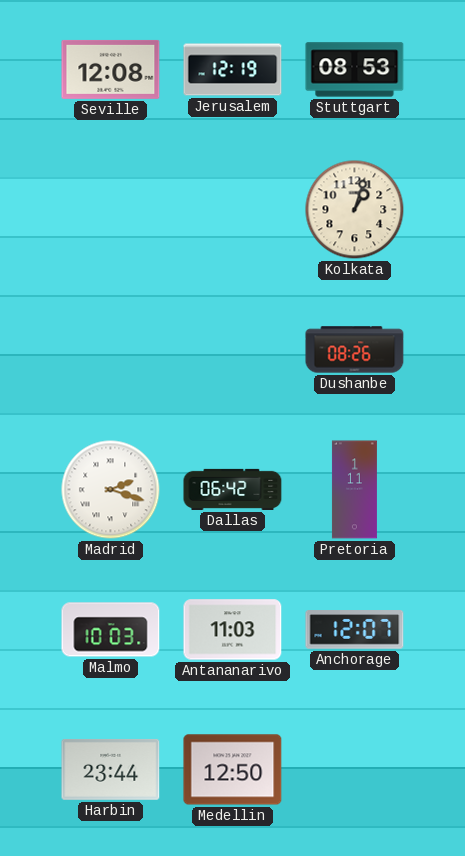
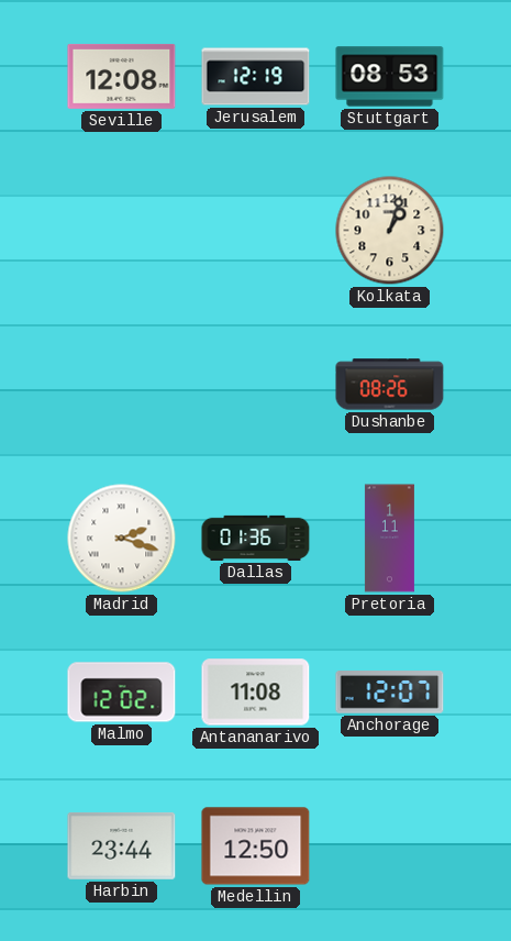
Dallas: 06:42 -> 01:36 (256, 538)
Malmo: 10:03 -> 12:02 (122, 693)
Antananarivo: 11:03 -> 11:08 (256, 693)
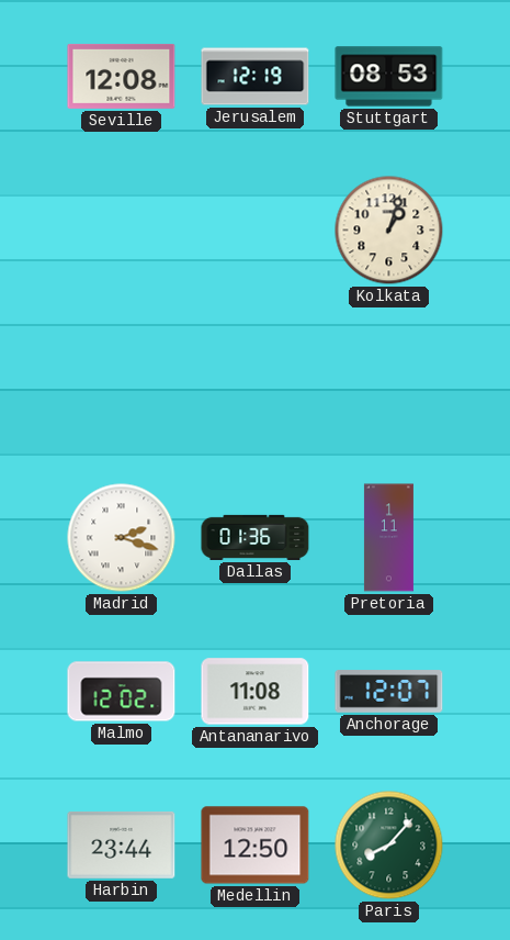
Dushanbe: 08:26 -> none (390, 385)
Paris: none -> 8:07 (389, 846)
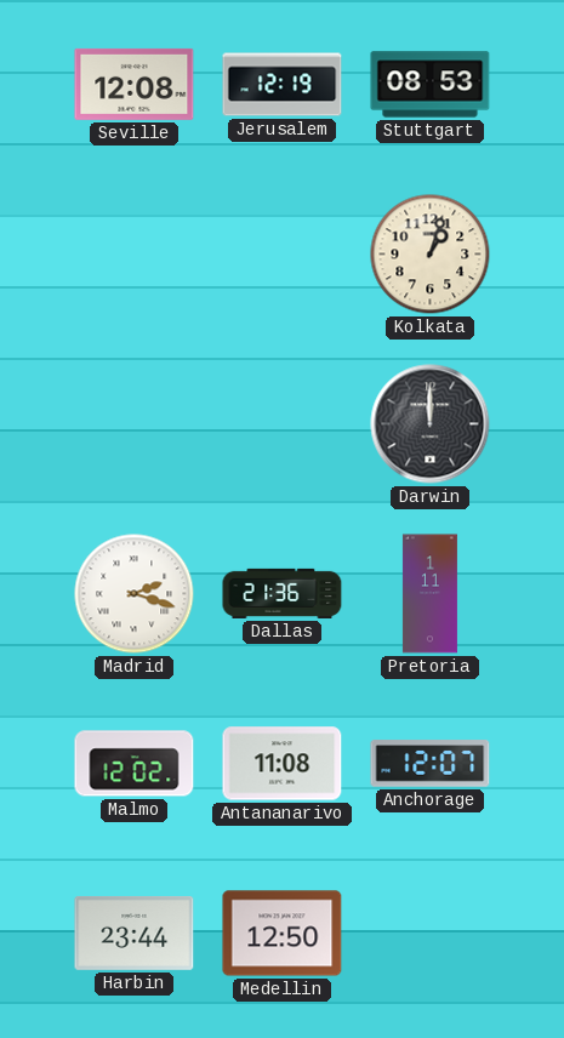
Darwin: none -> 12:00 (431, 424)
Dallas: 01:36 -> 21:36 (283, 593)
Paris: 8:07 -> none (389, 846)
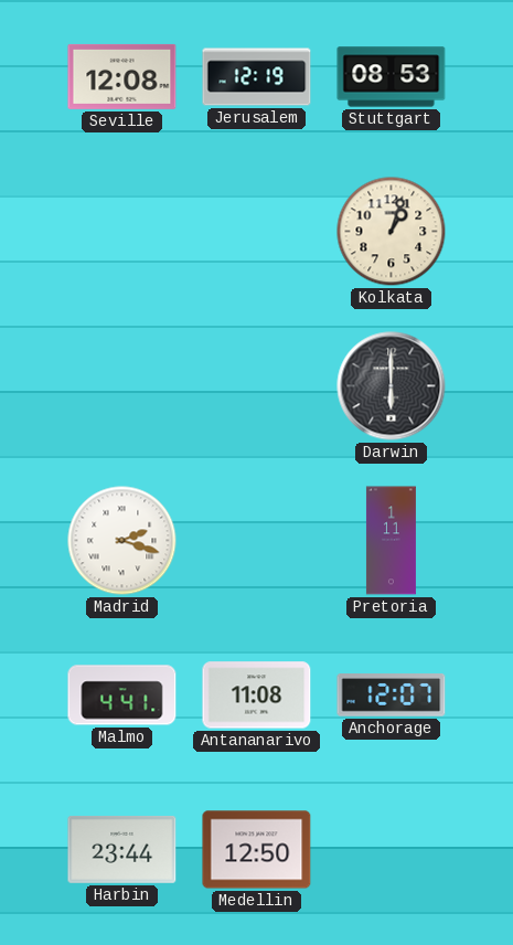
Darwin: 12:00 -> 6:00 (392, 386)
Dallas: 21:36 -> none (283, 593)
Malmo: 12:02 -> 4:41 (122, 696)
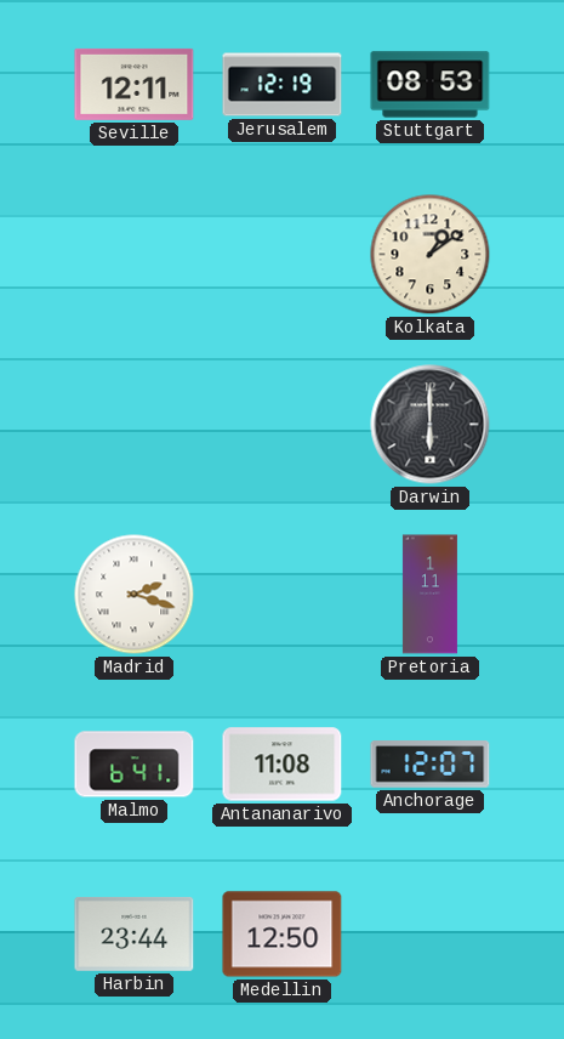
Seville: 12:08 -> 12:11 (135, 84)
Kolkata: 1:03 -> 1:09 (431, 255)
Malmo: 4:41 -> 6:41 (135, 765)
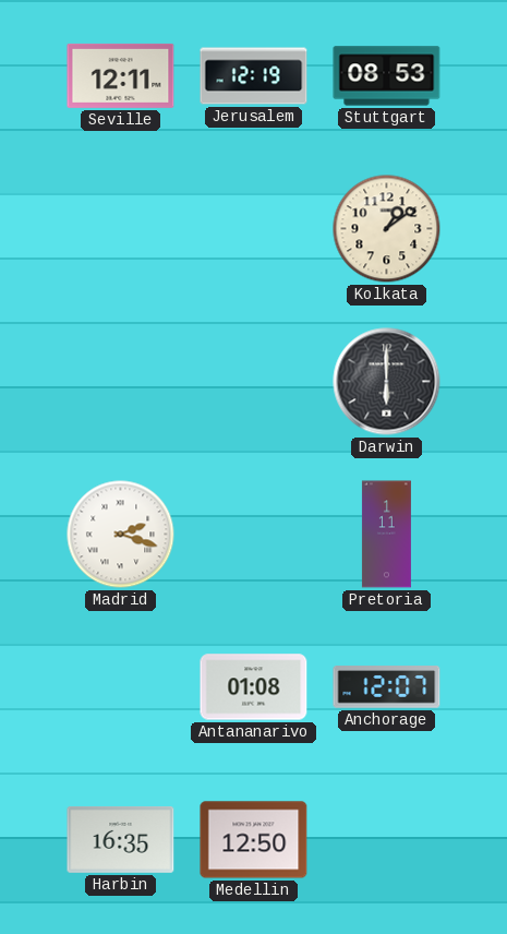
Malmo: 6:41 -> none (135, 765)
Antananarivo: 11:08 -> 01:08 (254, 687)
Harbin: 23:44 -> 16:35 (121, 839)
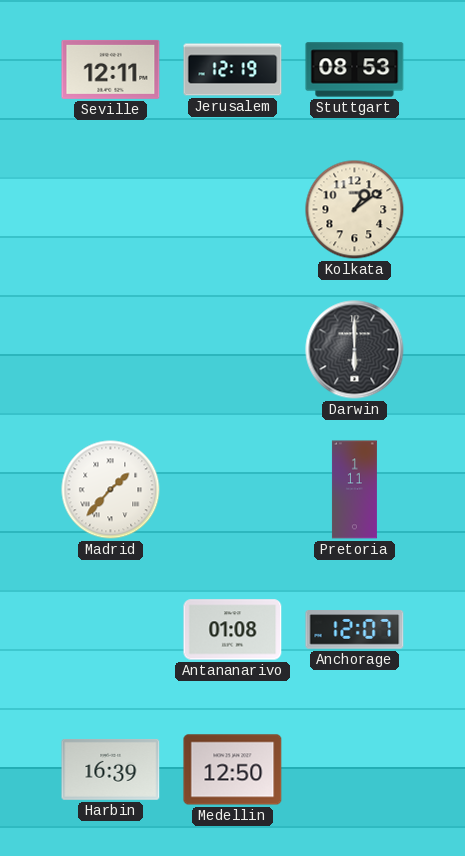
Madrid: 2:18 -> 1:37 (111, 490)
Harbin: 16:35 -> 16:39 (111, 769)
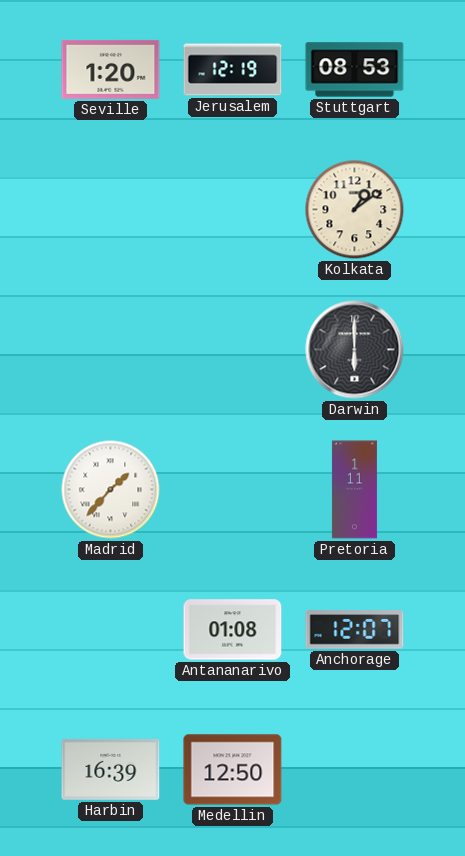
Seville: 12:11 -> 1:20 (111, 69)
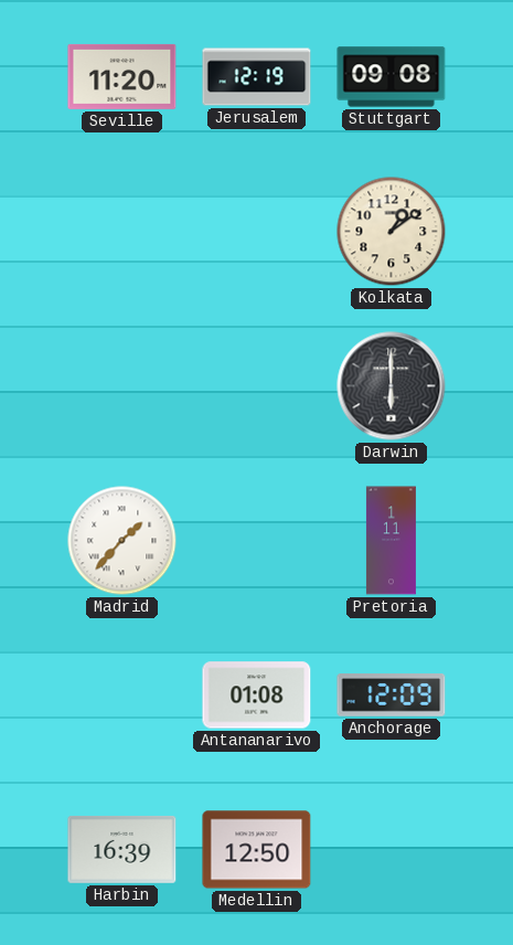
Seville: 1:20 -> 11:20 (122, 76)
Stuttgart: 08:53 -> 09:08 (392, 77)
Anchorage: 12:07 -> 12:09 (392, 696)
